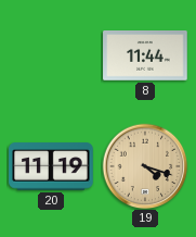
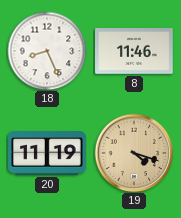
18: none -> 8:26 (47, 51)
8: 11:44 -> 11:46 (134, 52)
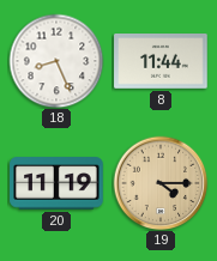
8: 11:46 -> 11:44 (161, 62)
19: 4:18 -> 4:15 (161, 183)
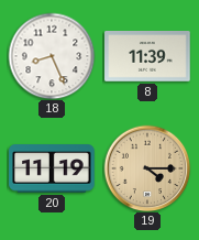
8: 11:44 -> 11:39 (147, 57)
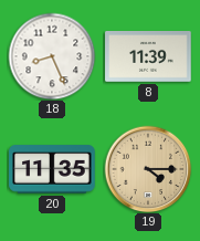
20: 11:19 -> 11:35 (52, 169)
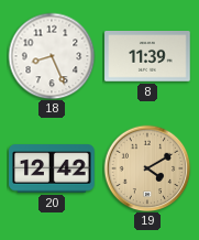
20: 11:35 -> 12:42 (52, 168)
19: 4:15 -> 4:10 (147, 168)
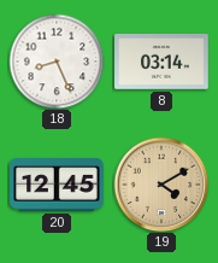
8: 11:39 -> 03:14 (161, 63)
20: 12:42 -> 12:45 (57, 185)
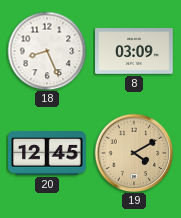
8: 03:14 -> 03:09 (134, 52)
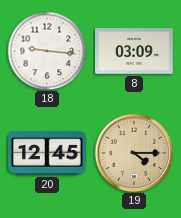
18: 8:26 -> 9:16 (47, 51)
19: 4:10 -> 4:15 (134, 153)
